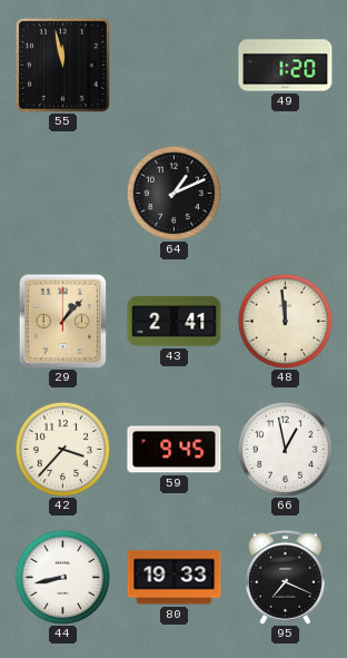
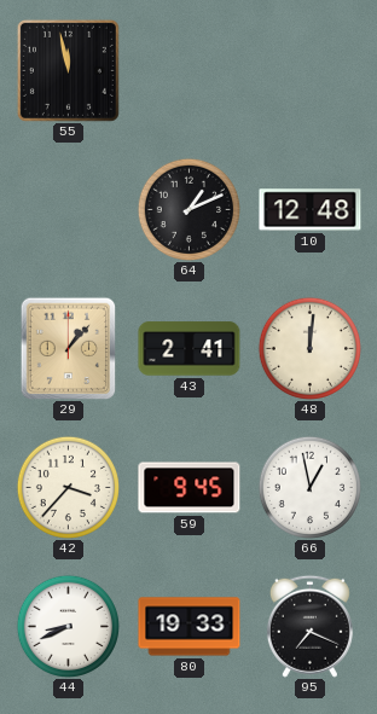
49: 1:20 -> none (286, 66)
10: none -> 12:48 (311, 210)
48: 11:59 -> 12:01 (309, 348)
44: 8:43 -> 8:41 (68, 626)
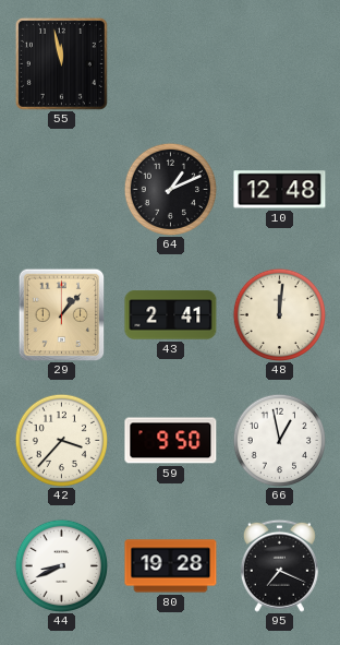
59: 9:45 -> 9:50 (171, 441)
80: 19:33 -> 19:28 (171, 566)
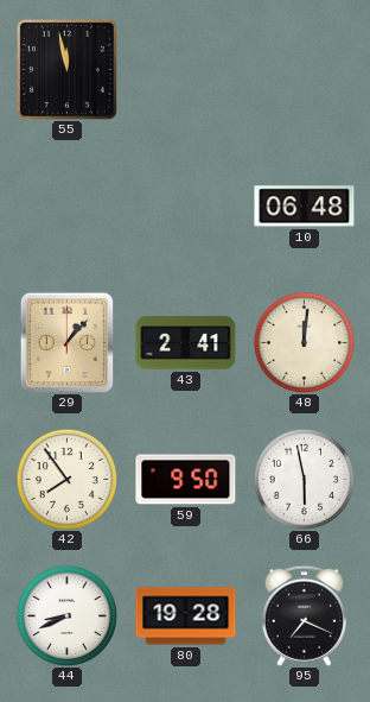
64: 1:11 -> none (170, 189)
10: 12:48 -> 06:48 (305, 207)
42: 3:37 -> 7:54 (66, 479)
66: 12:58 -> 5:58 (304, 479)
